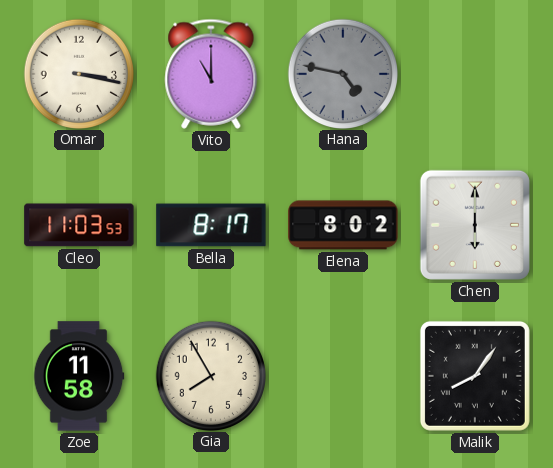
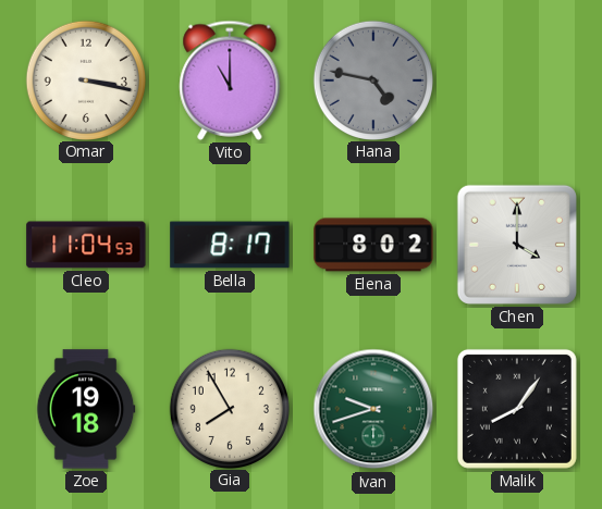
Cleo: 11:03 -> 11:04 (86, 245)
Chen: 6:00 -> 4:00 (517, 245)
Zoe: 11:58 -> 19:18 (86, 409)
Ivan: none -> 9:42 (373, 409)
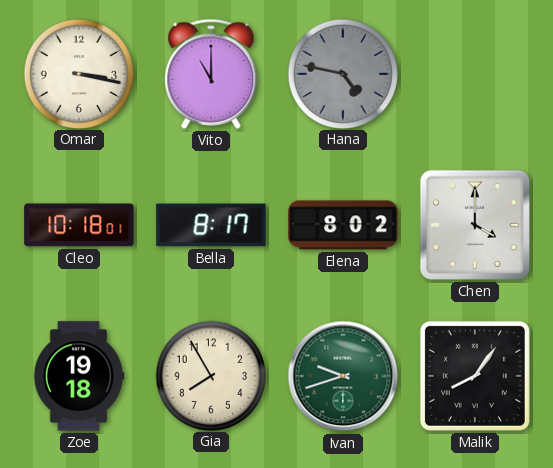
Cleo: 11:04 -> 10:18 (79, 225)
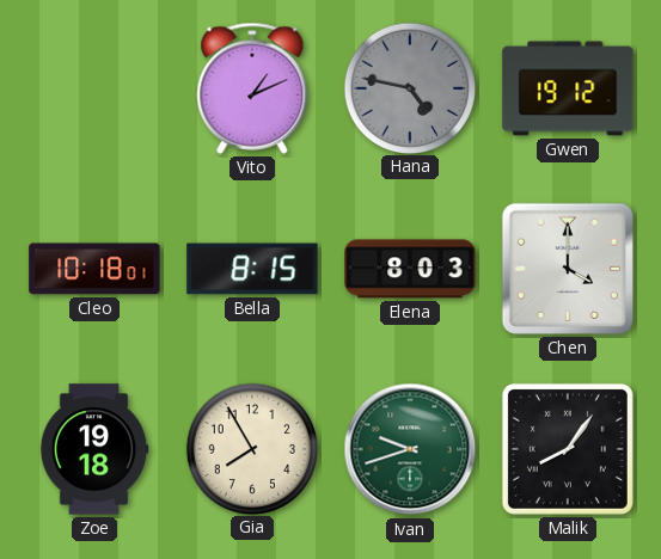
Omar: 3:17 -> none (78, 73)
Vito: 11:00 -> 1:11 (252, 88)
Gwen: none -> 19:12 (568, 88)
Bella: 8:17 -> 8:15 (252, 269)
Elena: 8:02 -> 8:03 (410, 269)
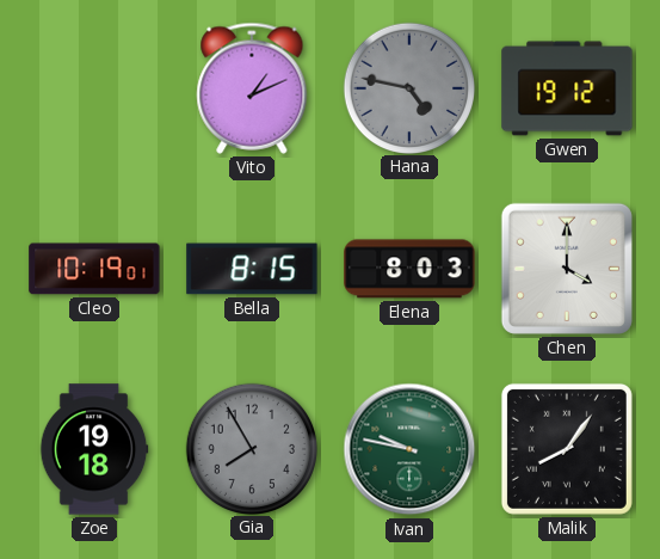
Cleo: 10:18 -> 10:19 (94, 269)
Gia dial: cream -> grey (251, 448)
Ivan: 9:42 -> 9:47 (409, 449)
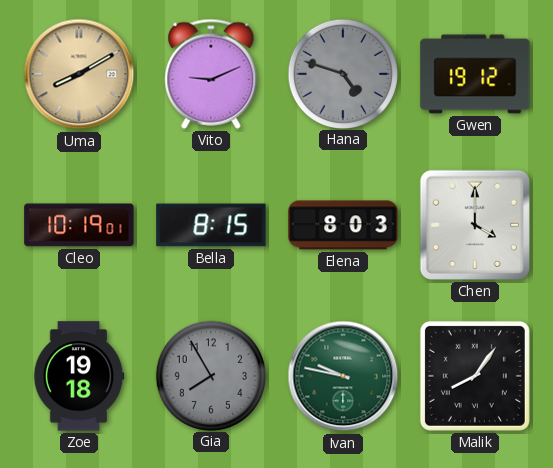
Uma: none -> 8:10 (79, 74)
Vito: 1:11 -> 9:11 (211, 74)
Hana: 4:47 -> 4:48 (342, 73)
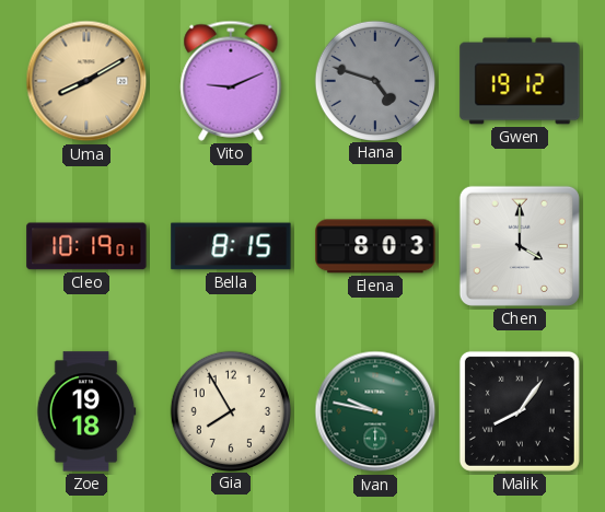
Gia dial: grey -> cream (230, 410)
